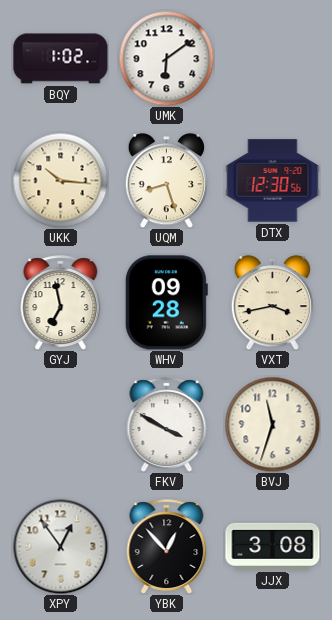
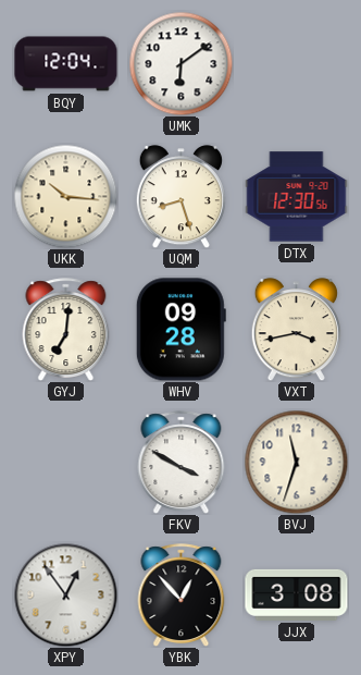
BQY: 1:02 -> 12:04 (66, 64)
GYJ: 6:58 -> 7:01 (66, 330)
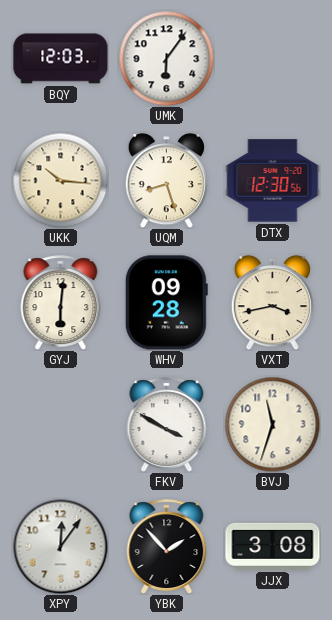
BQY: 12:04 -> 12:03 (61, 59)
UMK: 6:09 -> 6:06 (166, 58)
GYJ: 7:01 -> 6:01 (61, 303)
XPY: 12:54 -> 12:06 (60, 546)
YBK: 12:53 -> 1:53 (167, 547)
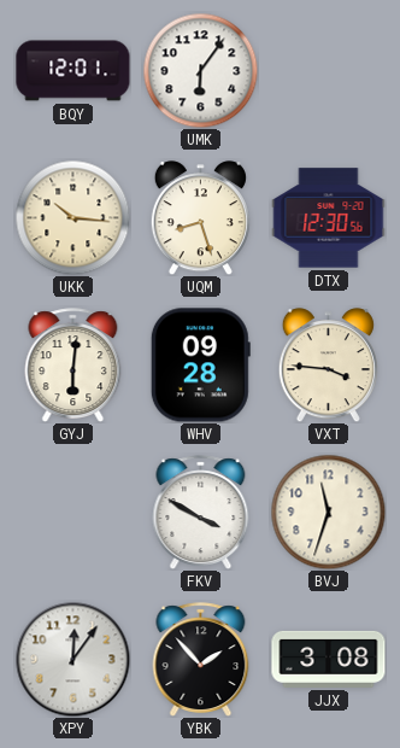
BQY: 12:03 -> 12:01 (73, 71)
VXT: 3:43 -> 3:46 (328, 366)
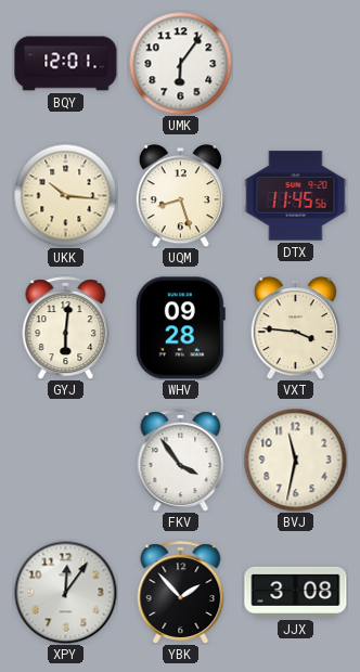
DTX: 12:30 -> 11:45 (296, 196)
FKV: 3:50 -> 3:54 (181, 461)
BVJ: 11:33 -> 11:32 (295, 460)
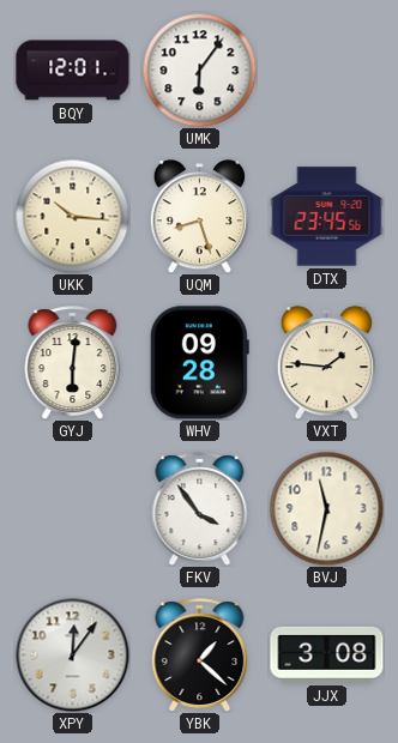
DTX: 11:45 -> 23:45 (327, 217)
VXT: 3:46 -> 1:46 (326, 363)
YBK: 1:53 -> 1:22 (200, 656)
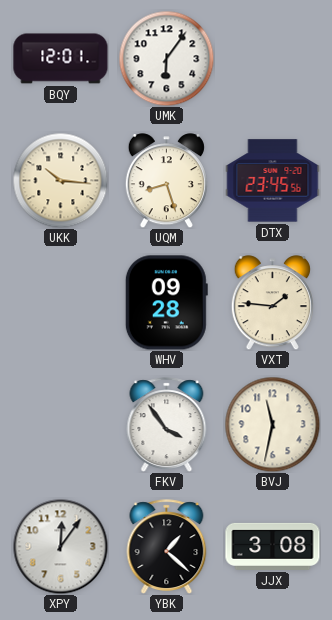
GYJ: 6:01 -> none (73, 363)
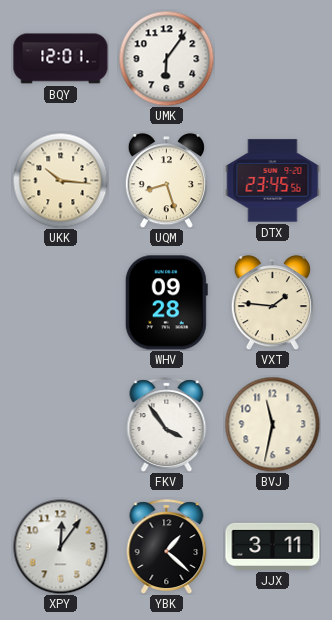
JJX: 3:08 -> 3:11 (273, 546)
